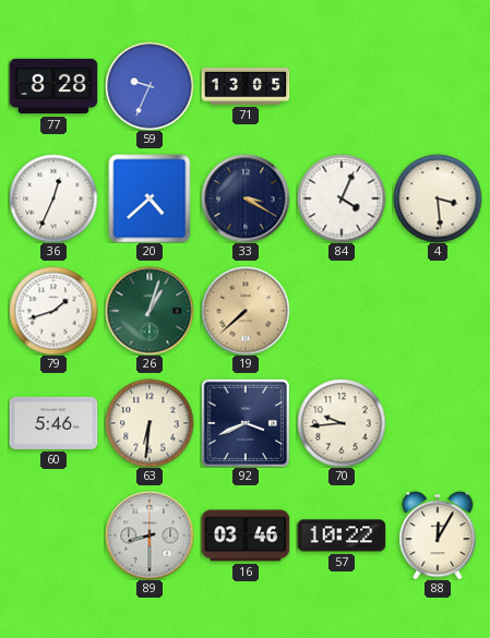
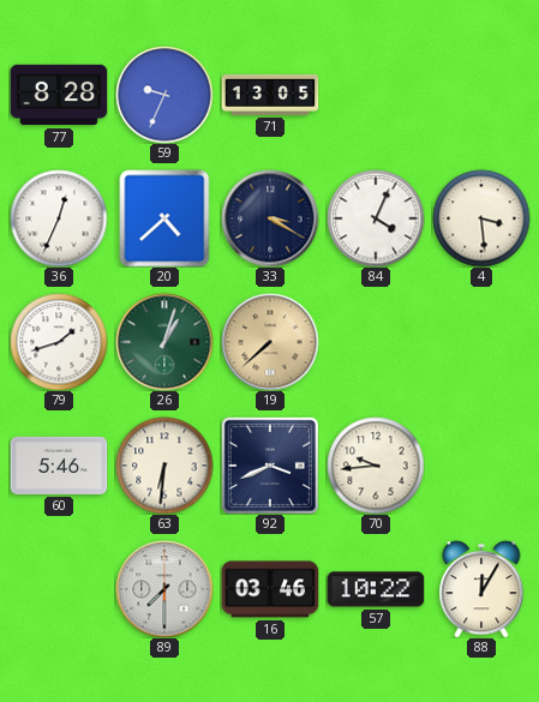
89: 8:30 -> 7:30 (164, 589)
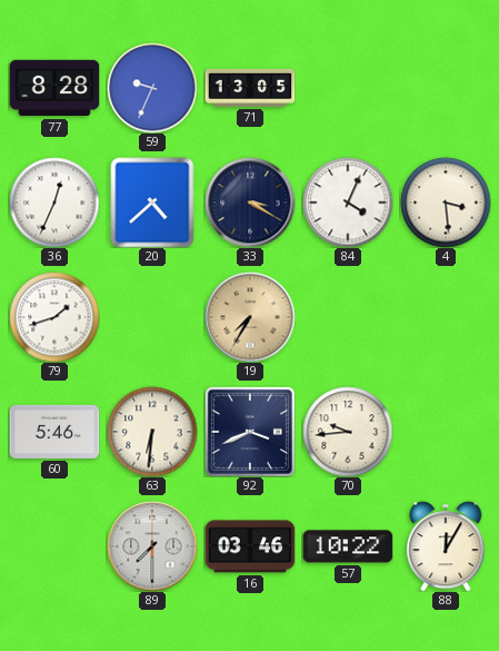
26: 1:03 -> none (164, 342)
19: 7:38 -> 7:35 (250, 317)
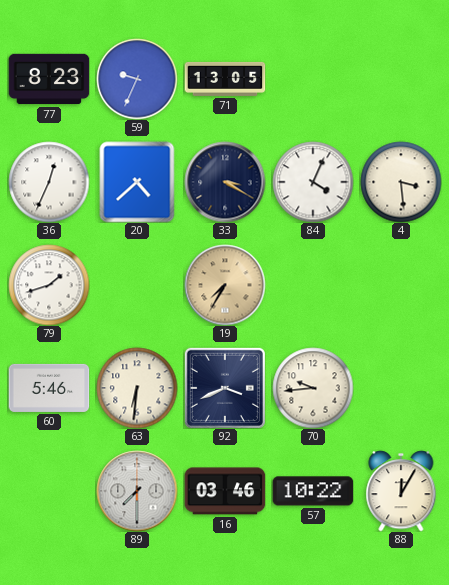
77: 8:28 -> 8:23 (49, 79)
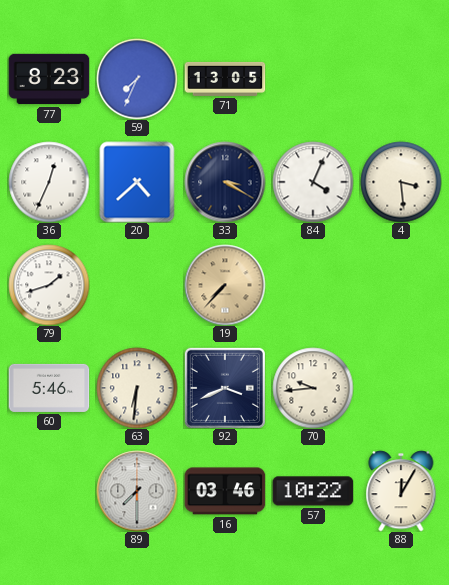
59: 9:34 -> 7:34 (137, 79)
19: 7:35 -> 7:37 (225, 285)
